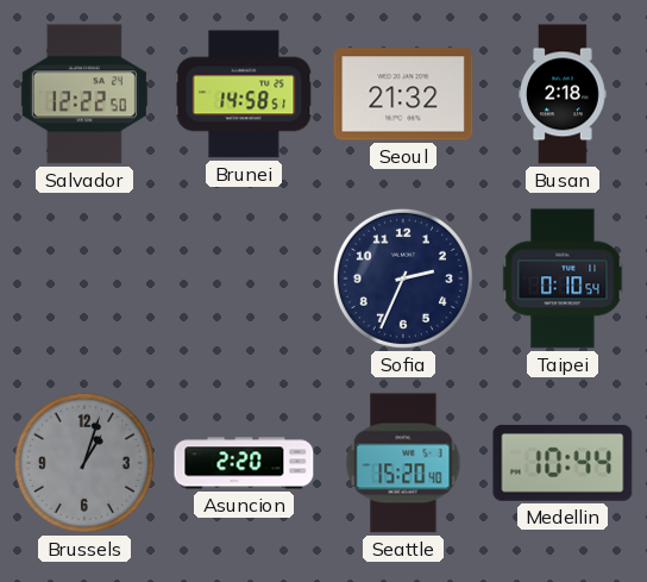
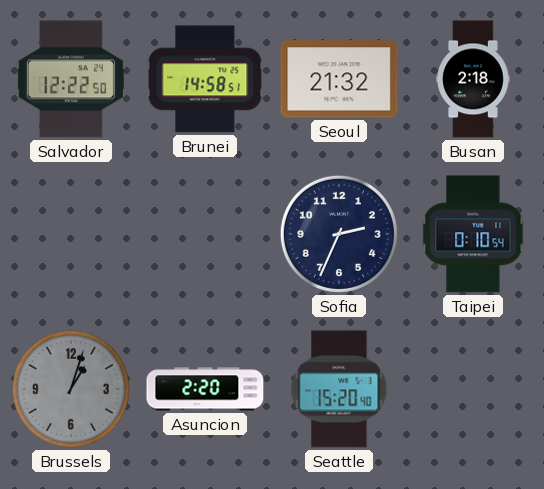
Medellin: 10:44 -> none (563, 463)
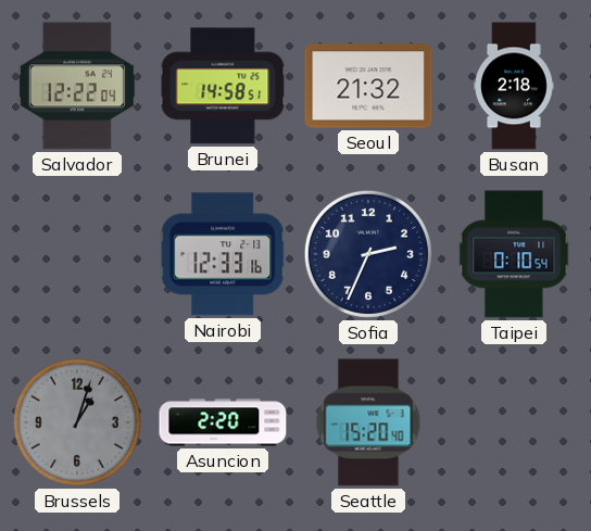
Salvador: 12:22:50 -> 12:22:04 (77, 86)
Nairobi: none -> 12:33 (223, 254)
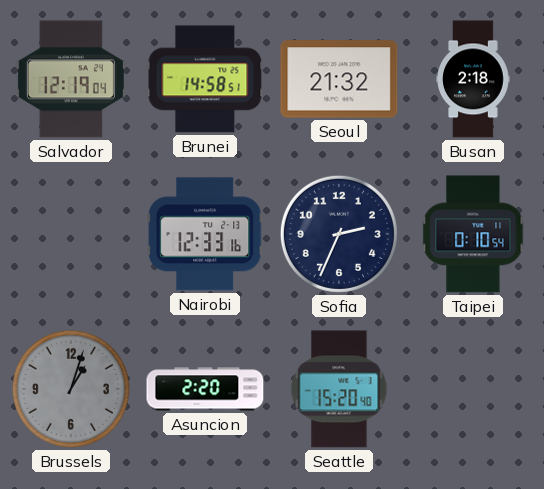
Salvador: 12:22 -> 12:19 (71, 79)
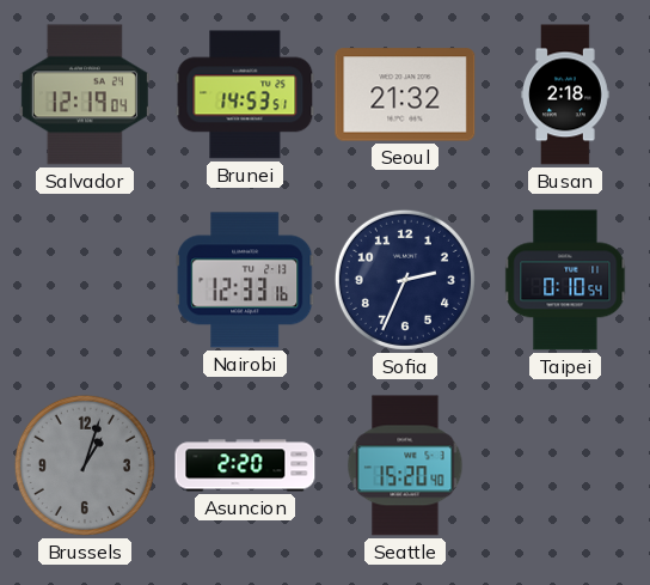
Brunei: 14:58 -> 14:53 (245, 95)
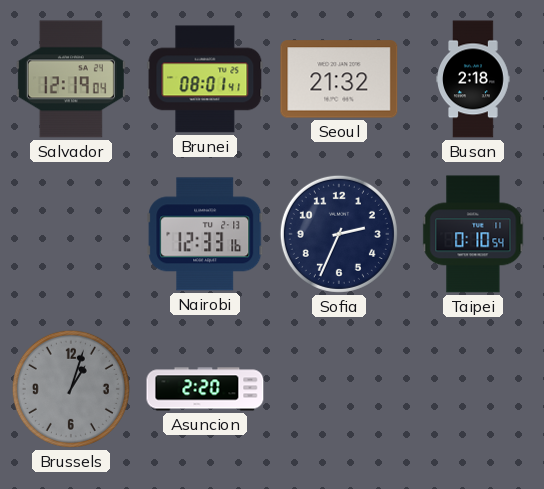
Brunei: 14:53 -> 08:01 (205, 79)
Seattle: 15:20 -> none (405, 465)
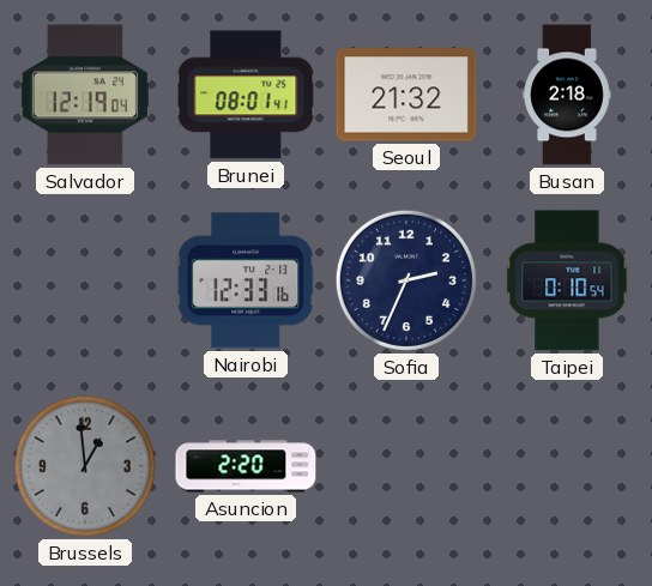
Brussels: 1:03 -> 12:59 (85, 466)
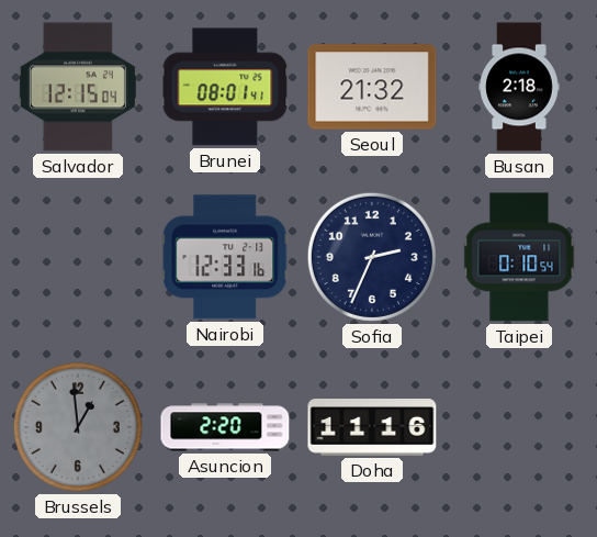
Salvador: 12:19 -> 12:15 (78, 87)
Doha: none -> 11:16 (372, 428)
